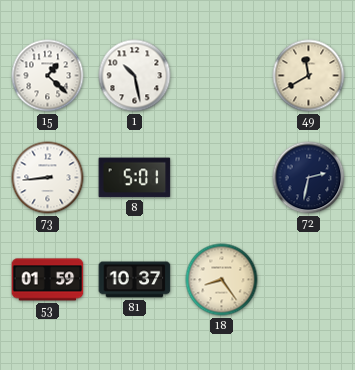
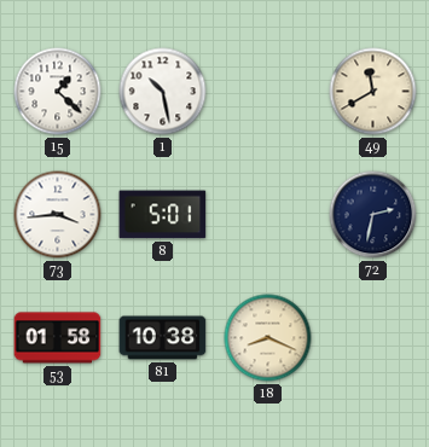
73: 8:44 -> 3:44 (58, 215)
53: 01:59 -> 01:58 (58, 338)
81: 10:37 -> 10:38 (163, 338)
18: 8:24 -> 8:19 (268, 338)
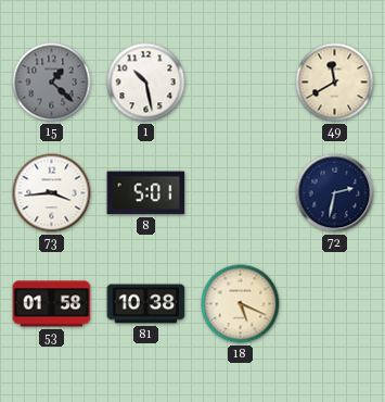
15 dial: white -> grey (52, 83)
18: 8:19 -> 5:19 (241, 304)
